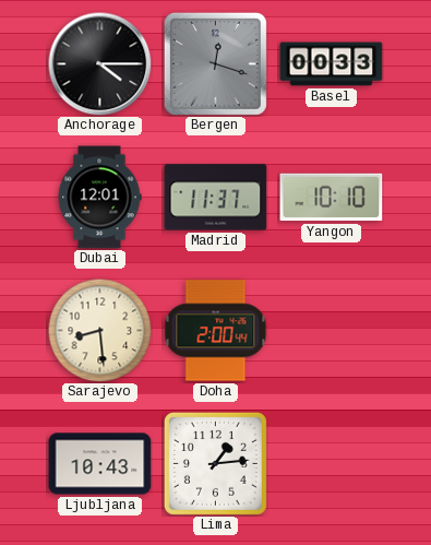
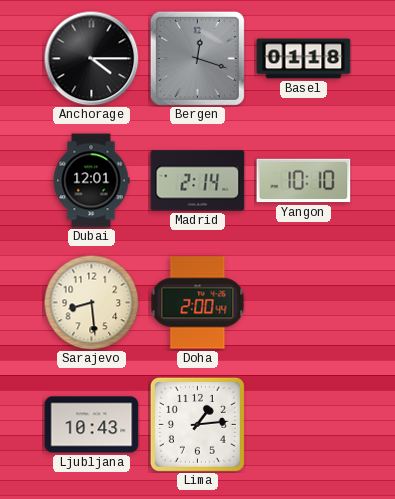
Basel: 00:33 -> 01:18 (304, 59)
Madrid: 11:37 -> 2:14 (198, 181)
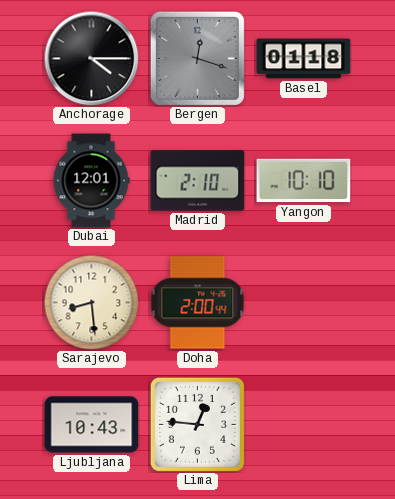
Madrid: 2:14 -> 2:10 (198, 181)
Lima: 1:14 -> 12:46 (197, 424)
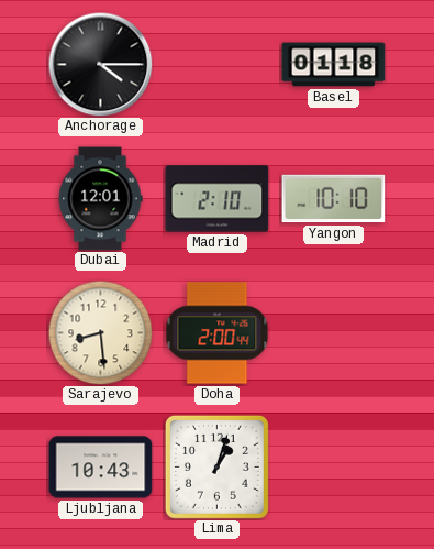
Bergen: 12:18 -> none (197, 58)
Lima: 12:46 -> 1:03 (216, 466)
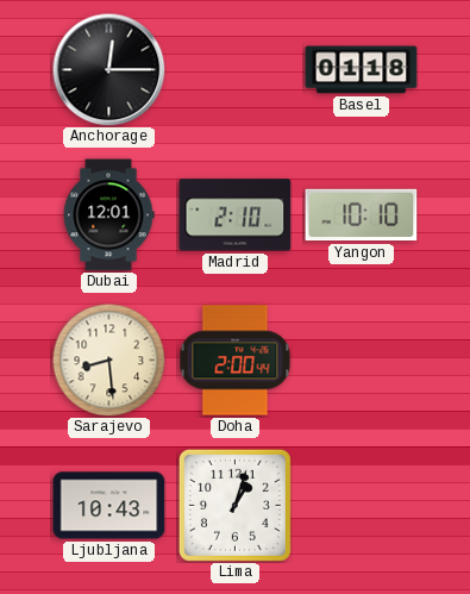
Anchorage: 4:15 -> 12:15 (108, 69)
